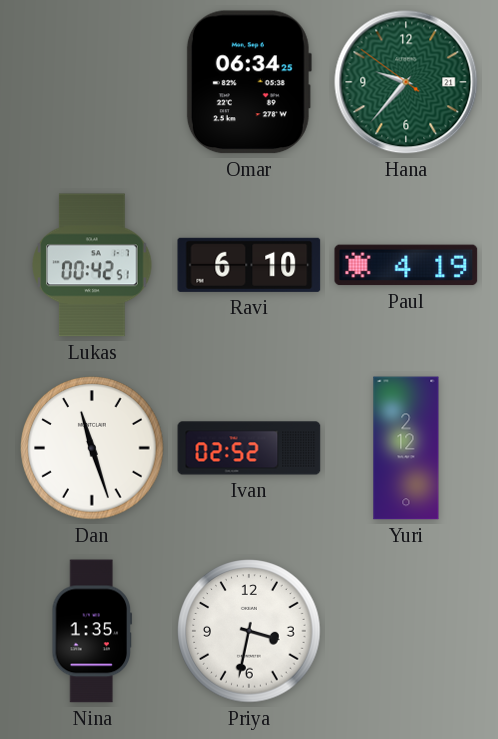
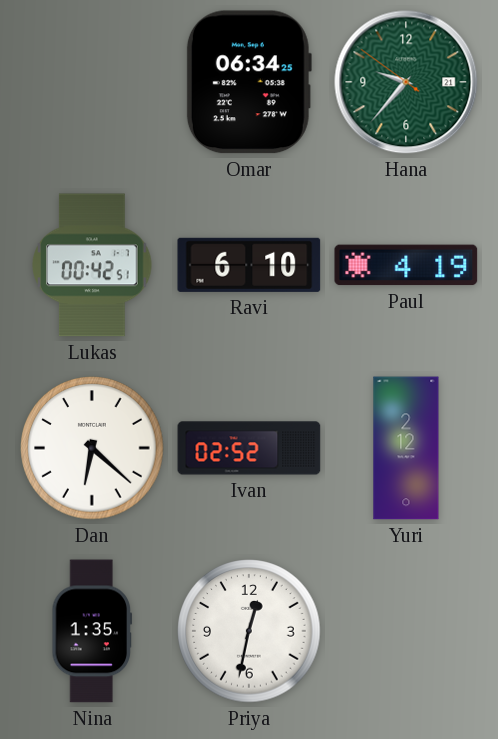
Dan: 11:27 -> 6:22 (92, 448)
Priya: 3:32 -> 12:32 (249, 631)
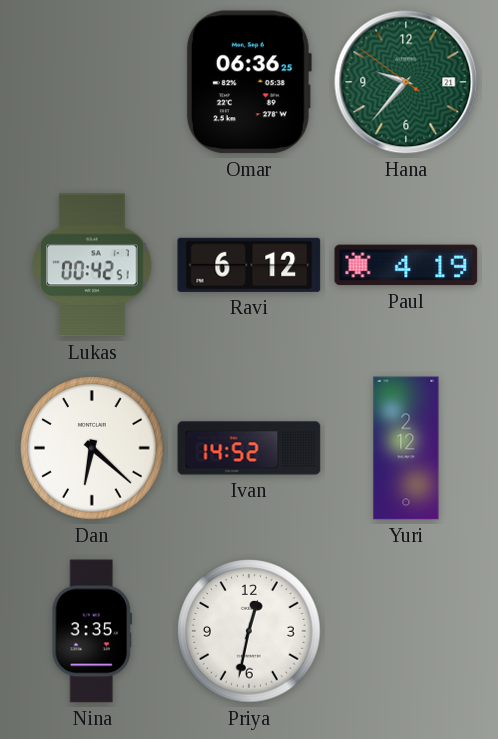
Omar: 06:34 -> 06:36 (249, 82)
Ravi: 6:10 -> 6:12 (249, 265)
Ivan: 02:52 -> 14:52 (249, 448)
Nina: 1:35 -> 3:35 (92, 631)
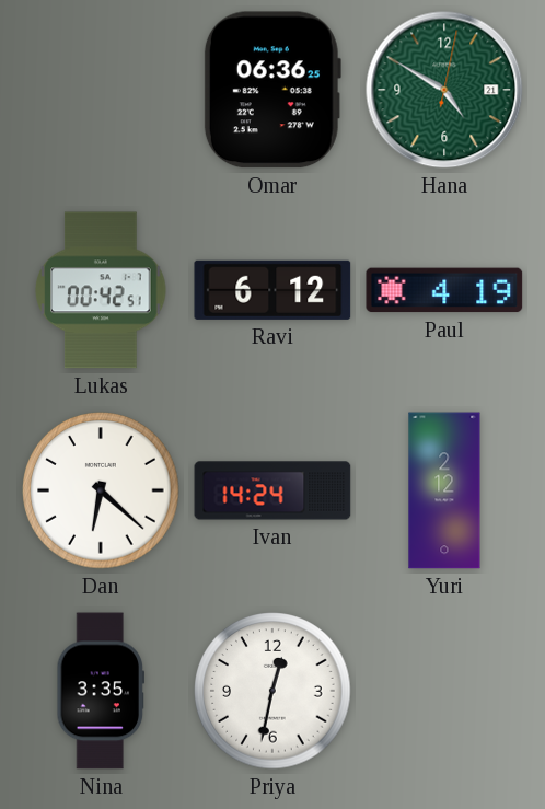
Hana: 9:36 -> 4:50 (444, 90)
Ivan: 14:52 -> 14:24 (272, 490)
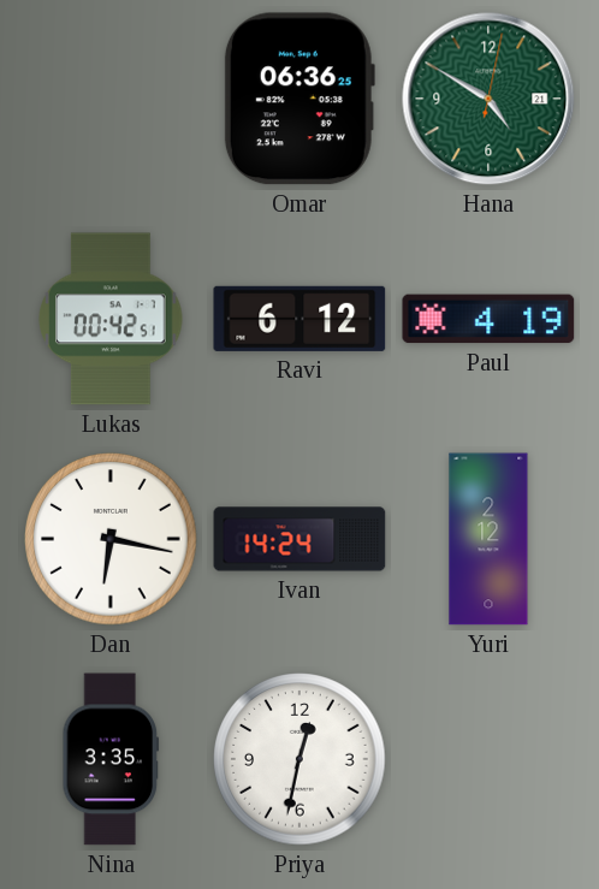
Dan: 6:22 -> 6:17 (111, 539)
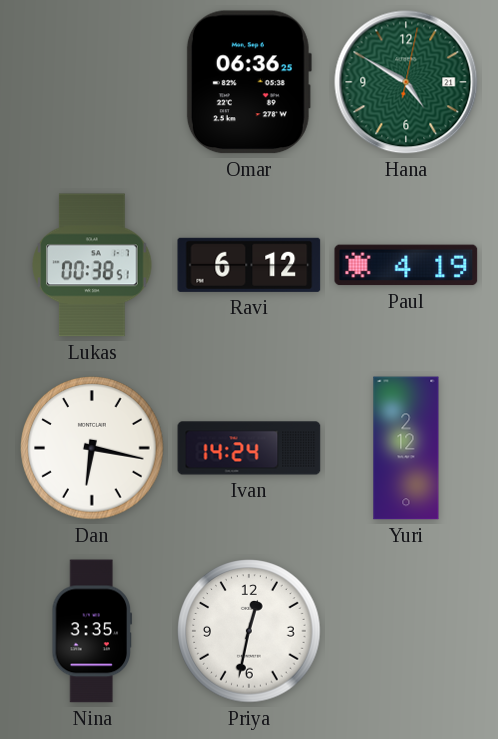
Lukas: 00:42 -> 00:38 (92, 265)
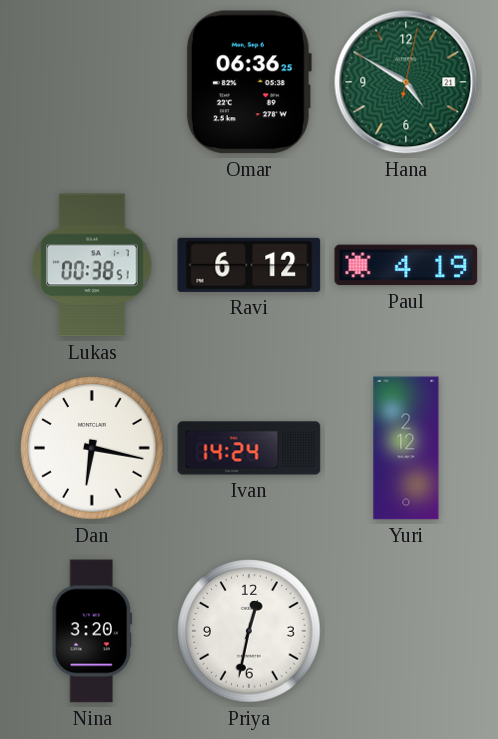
Nina: 3:35 -> 3:20 (92, 631)
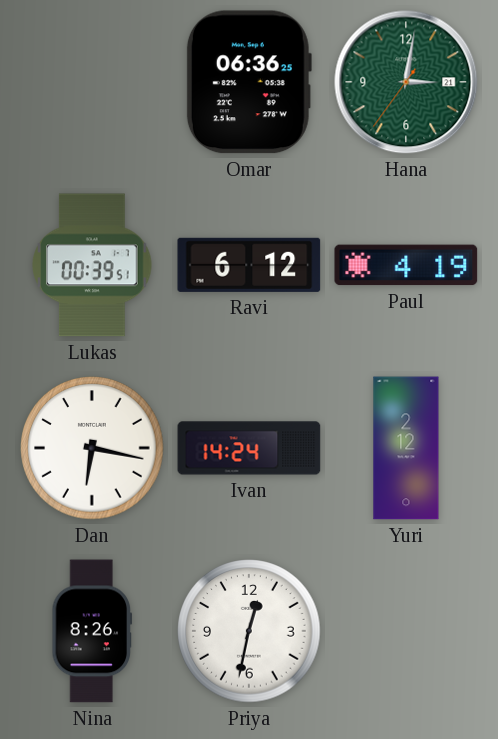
Hana: 4:50 -> 3:01 (406, 82)
Lukas: 00:38 -> 00:39 (92, 265)
Nina: 3:20 -> 8:26 (92, 631)
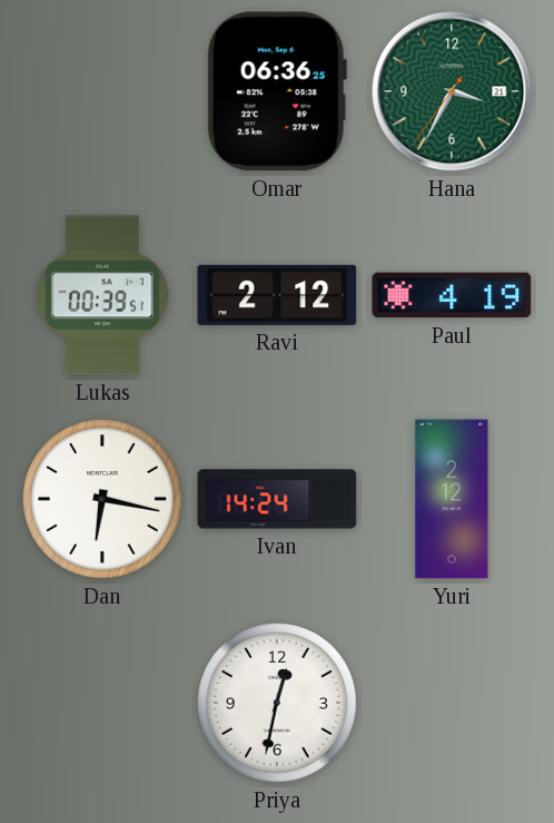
Hana: 3:01 -> 3:34 (452, 91)
Ravi: 6:12 -> 2:12 (277, 295)
Nina: 8:26 -> none (92, 631)
